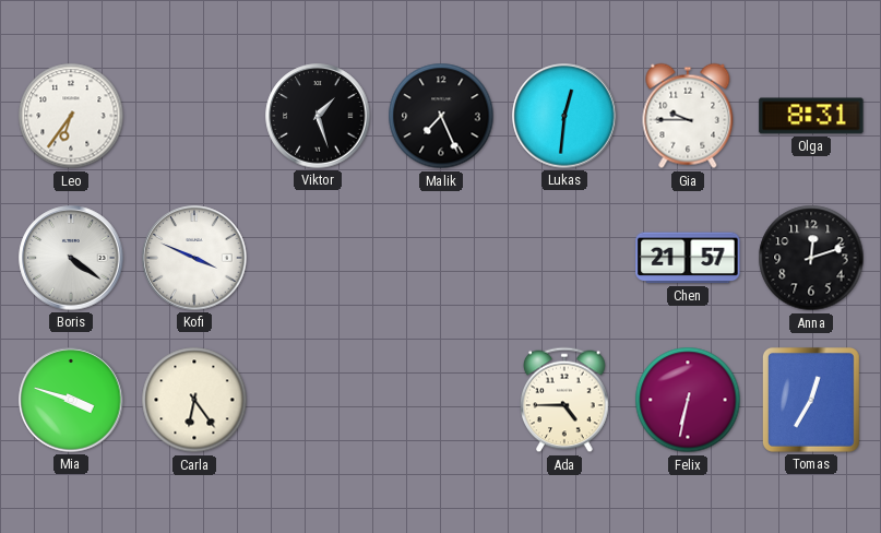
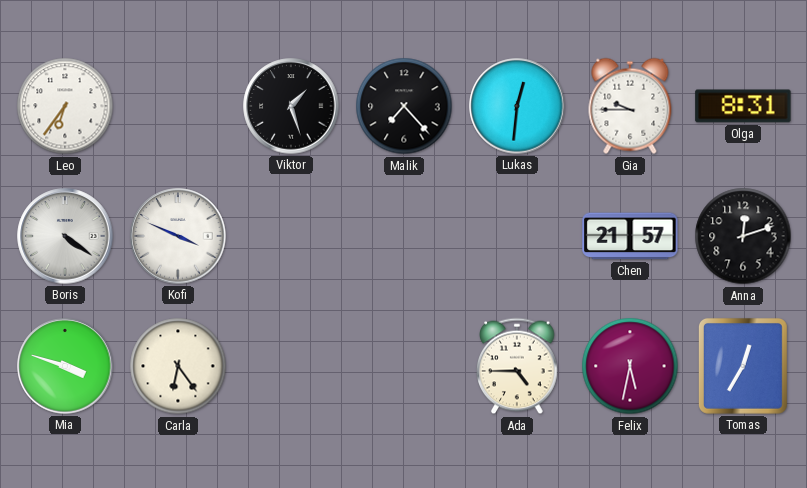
Malik: 7:26 -> 7:23 (404, 106)
Felix: 6:32 -> 5:32 (630, 366)
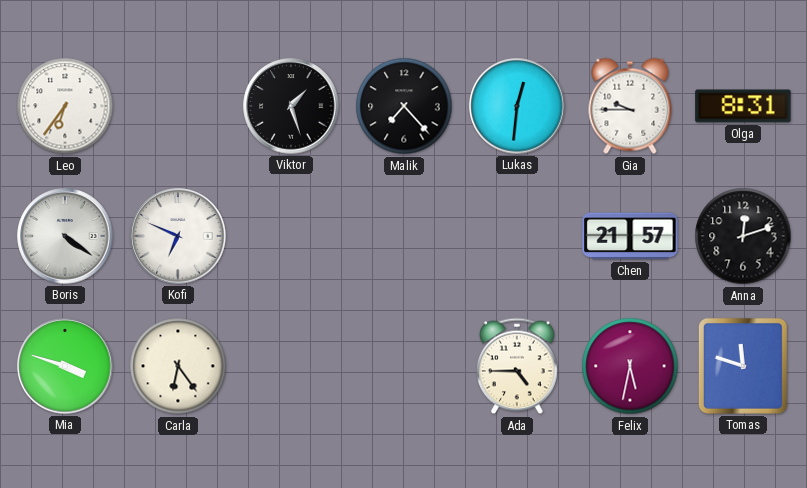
Kofi: 3:49 -> 6:49 (178, 236)
Tomas: 12:35 -> 11:48 (743, 366)
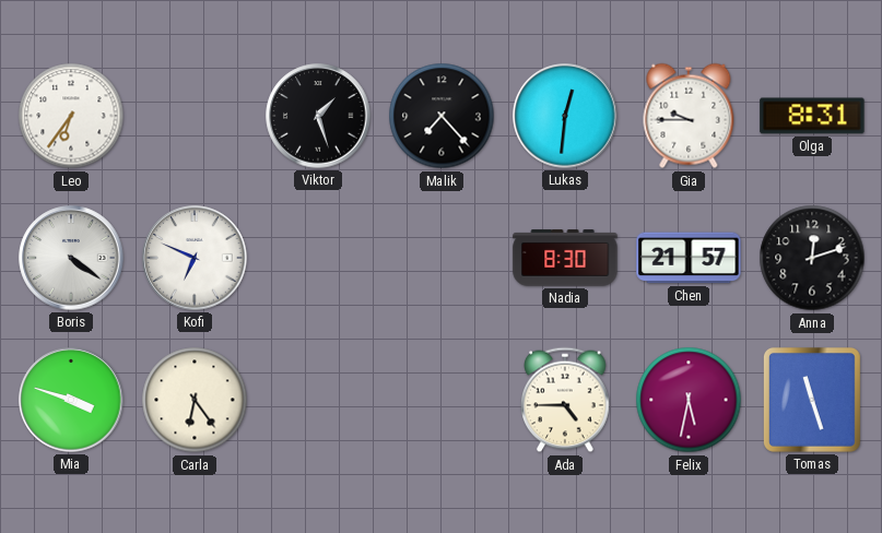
Nadia: none -> 8:30 (565, 258)
Tomas: 11:48 -> 11:27 (812, 400)
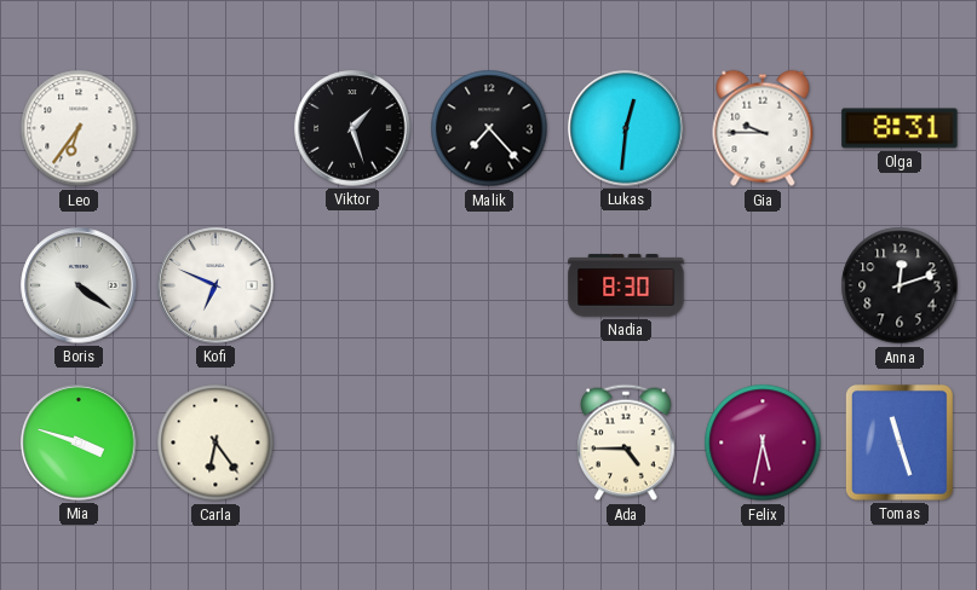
Chen: 21:57 -> none (689, 258)
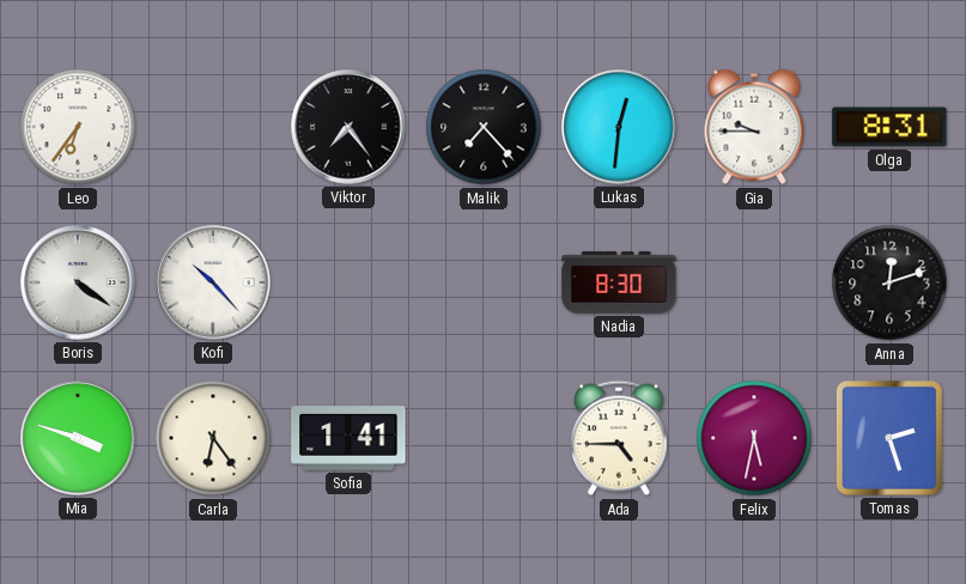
Viktor: 1:27 -> 7:24 (348, 127)
Kofi: 6:49 -> 10:23 (213, 282)
Sofia: none -> 1:41 (348, 439)
Tomas: 11:27 -> 2:27 (889, 438)
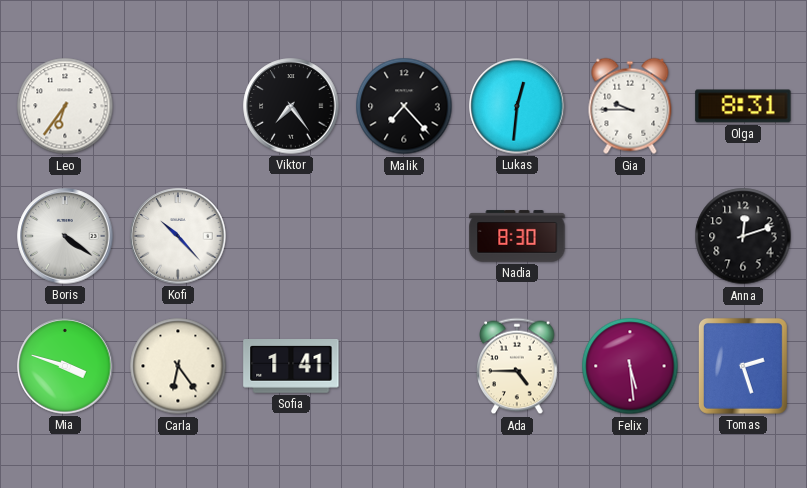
Felix: 5:32 -> 5:29 (630, 366)
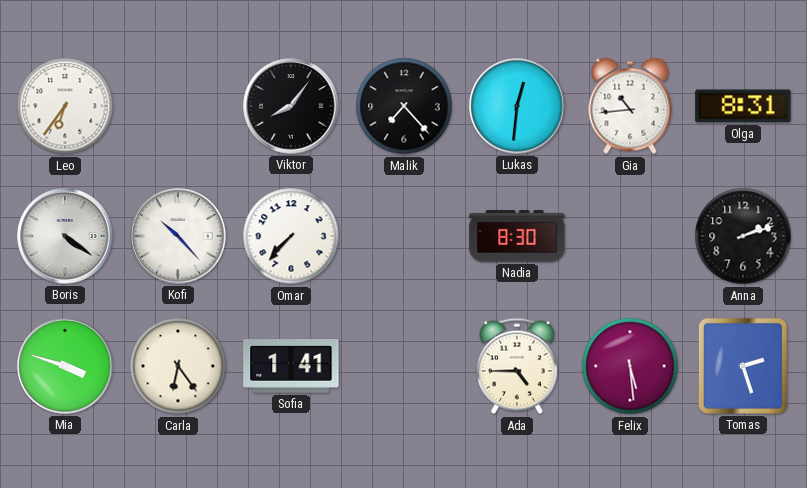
Viktor: 7:24 -> 8:06 (291, 106)
Gia: 9:45 -> 10:44 (630, 106)
Omar: none -> 7:37 (291, 236)
Anna: 12:12 -> 2:12 (743, 236)
